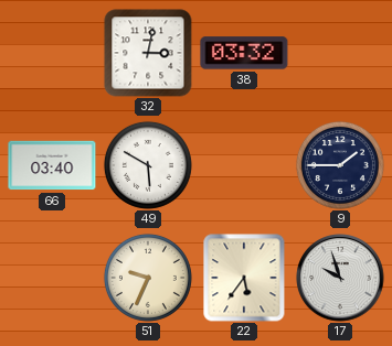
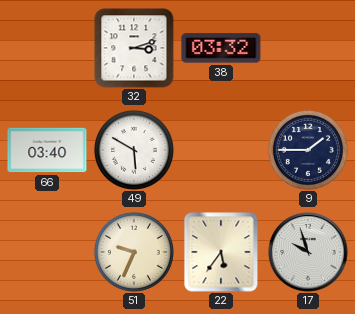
32: 3:02 -> 3:12 (134, 48)
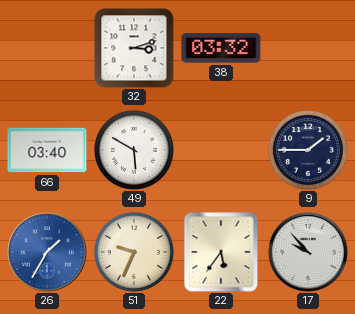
26: none -> 1:35 (47, 252)
17: 9:57 -> 9:53 (308, 252)
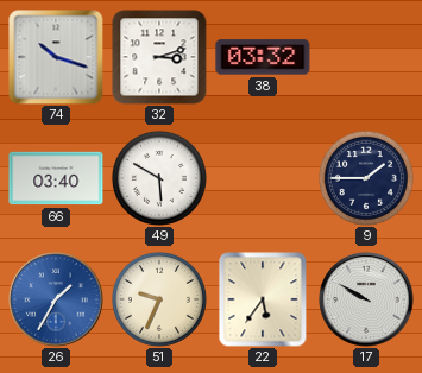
74: none -> 10:18 (56, 57)
17: 9:53 -> 9:50 (366, 299)
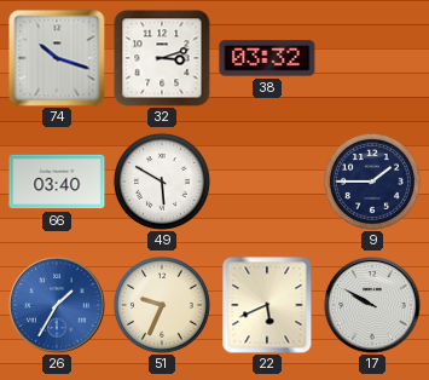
22: 5:36 -> 5:41 (267, 305)
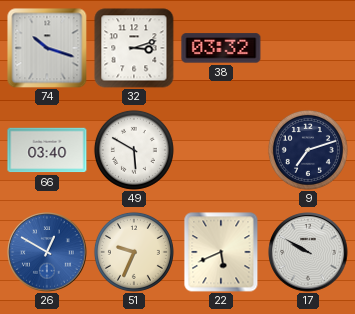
9: 1:45 -> 7:12 (308, 150)
26: 1:35 -> 12:50 (47, 252)
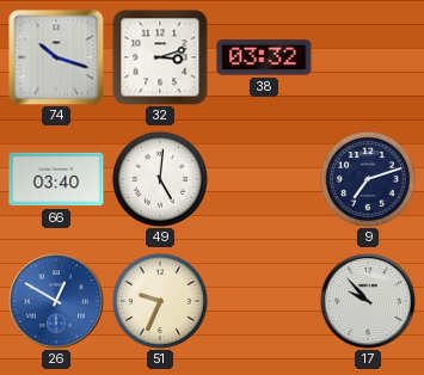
49: 5:50 -> 5:01 (160, 179)
22: 5:41 -> none (221, 252)
17: 9:50 -> 9:53 (368, 301)
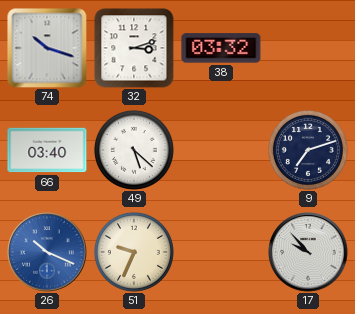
49: 5:01 -> 5:22 (134, 150)
26: 12:50 -> 10:19 (47, 252)
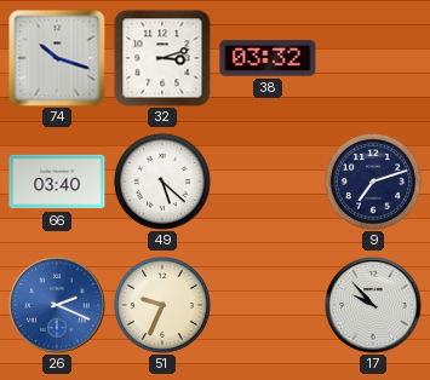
26: 10:19 -> 2:19 (57, 305)
